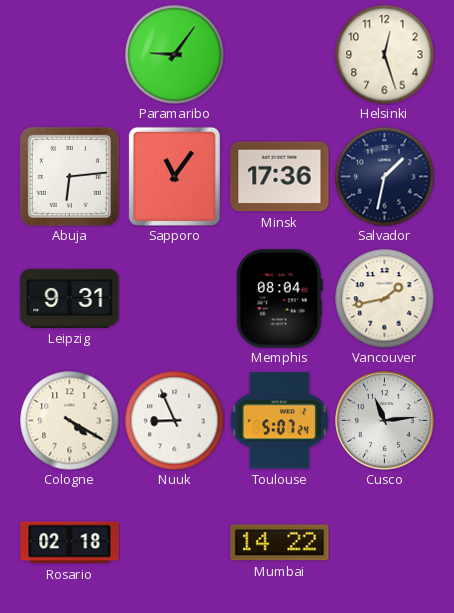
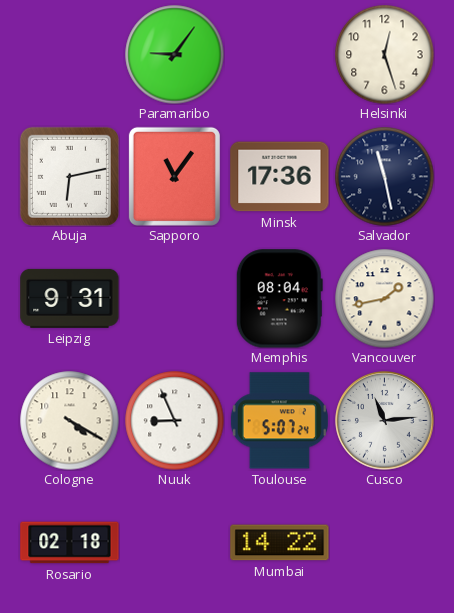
Abuja: 6:14 -> 6:13 (69, 176)
Salvador: 1:32 -> 11:28 (385, 177)
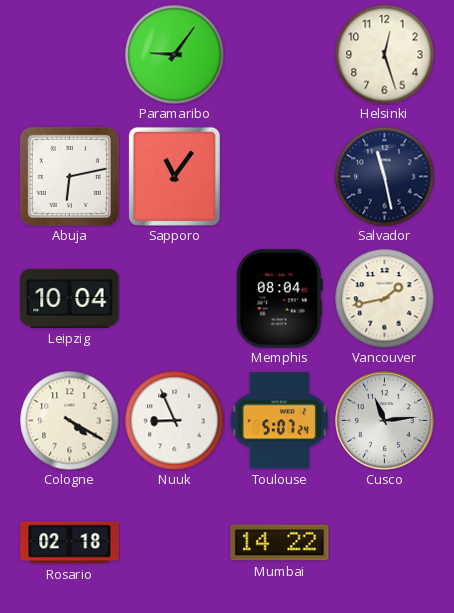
Minsk: 17:36 -> none (280, 177)
Leipzig: 9:31 -> 10:04 (70, 298)
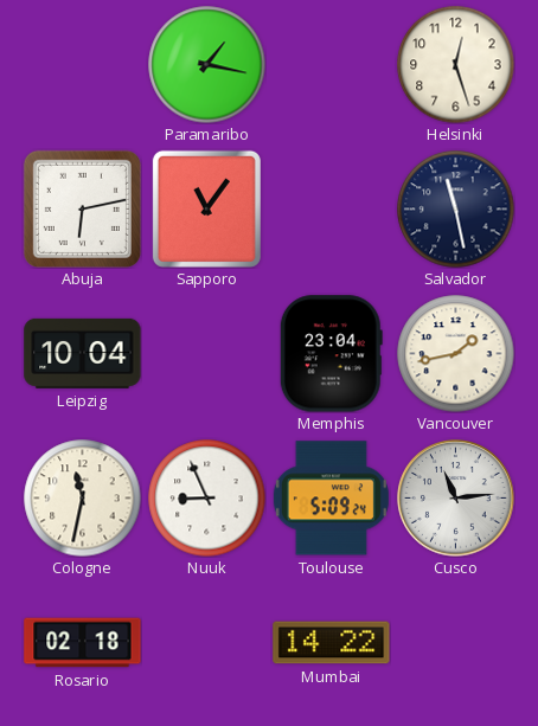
Paramaribo: 9:06 -> 1:17 (207, 65)
Memphis: 08:04 -> 23:04 (331, 354)
Cologne: 4:20 -> 11:32 (83, 499)
Toulouse: 5:07 -> 5:09 (331, 499)
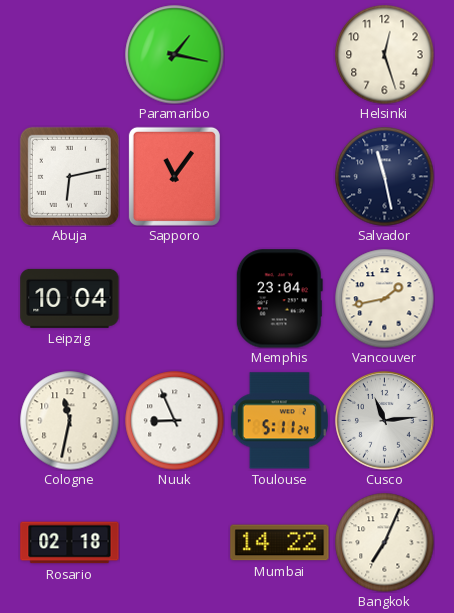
Toulouse: 5:09 -> 5:11 (279, 421)
Bangkok: none -> 7:04 (385, 543)
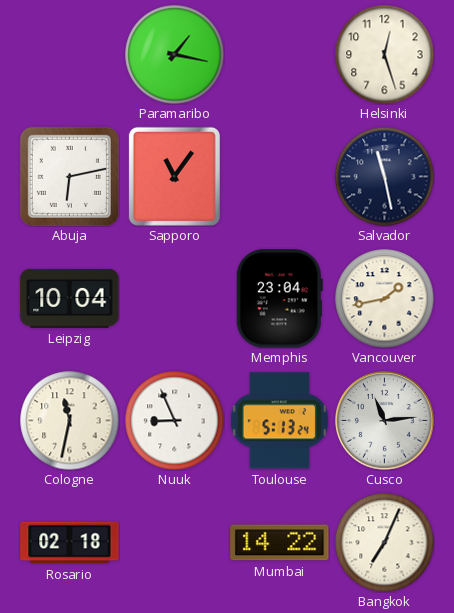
Toulouse: 5:11 -> 5:13 (279, 421)
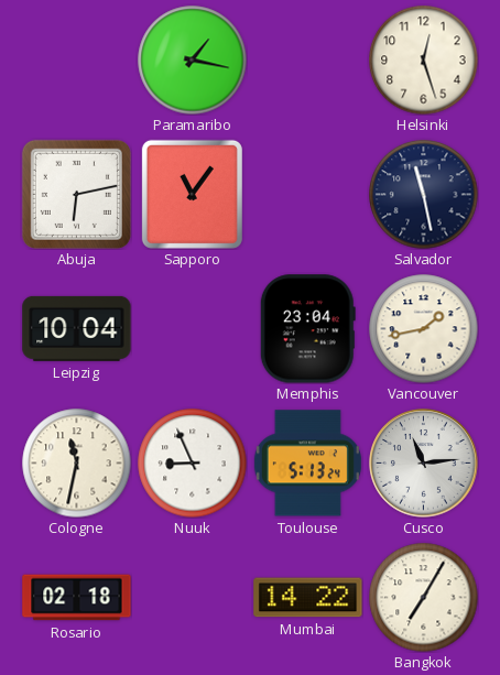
Bangkok: 7:04 -> 7:05 (424, 598)
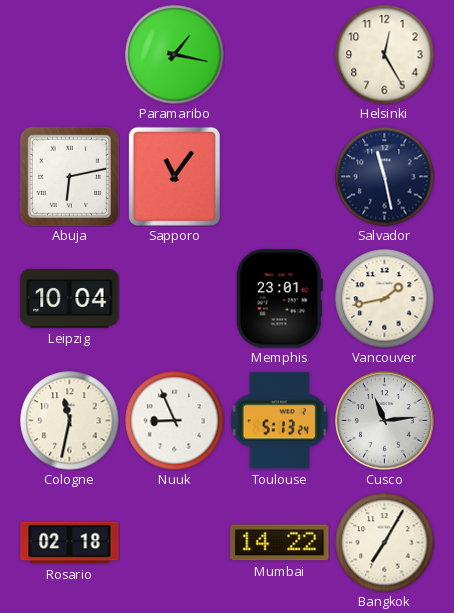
Helsinki: 12:27 -> 12:25 (385, 55)
Memphis: 23:04 -> 23:01 (279, 299)
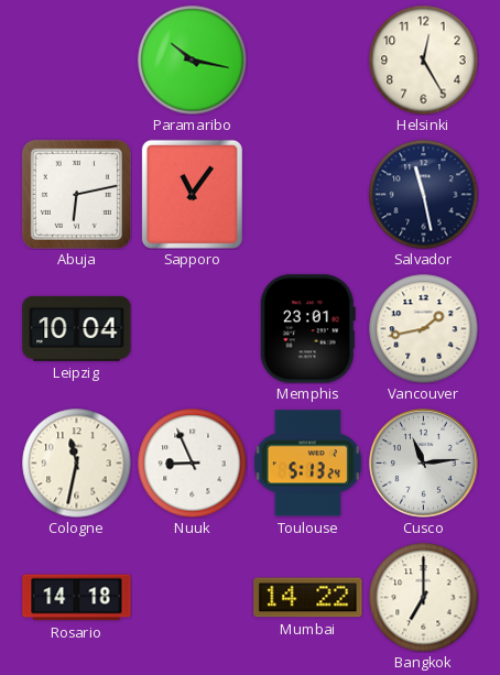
Paramaribo: 1:17 -> 10:17 (193, 61)
Rosario: 02:18 -> 14:18 (77, 598)
Bangkok: 7:05 -> 7:00 (424, 598)
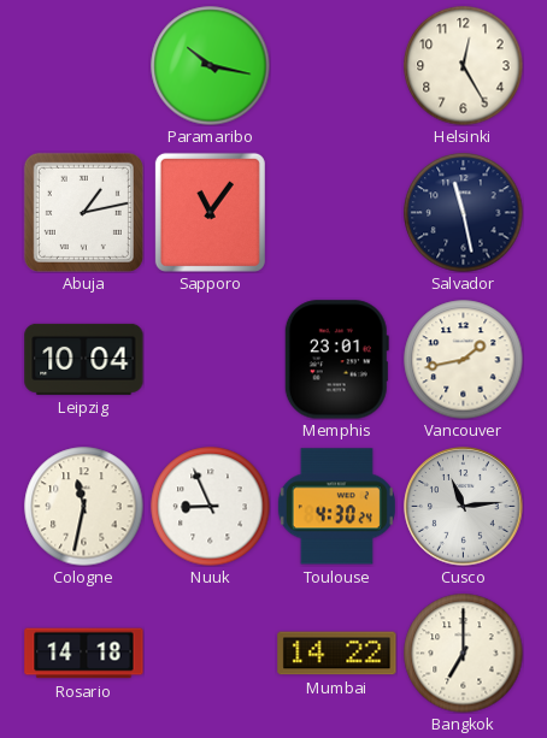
Abuja: 6:13 -> 1:13 (83, 212)
Toulouse: 5:13 -> 4:30 (336, 507)
